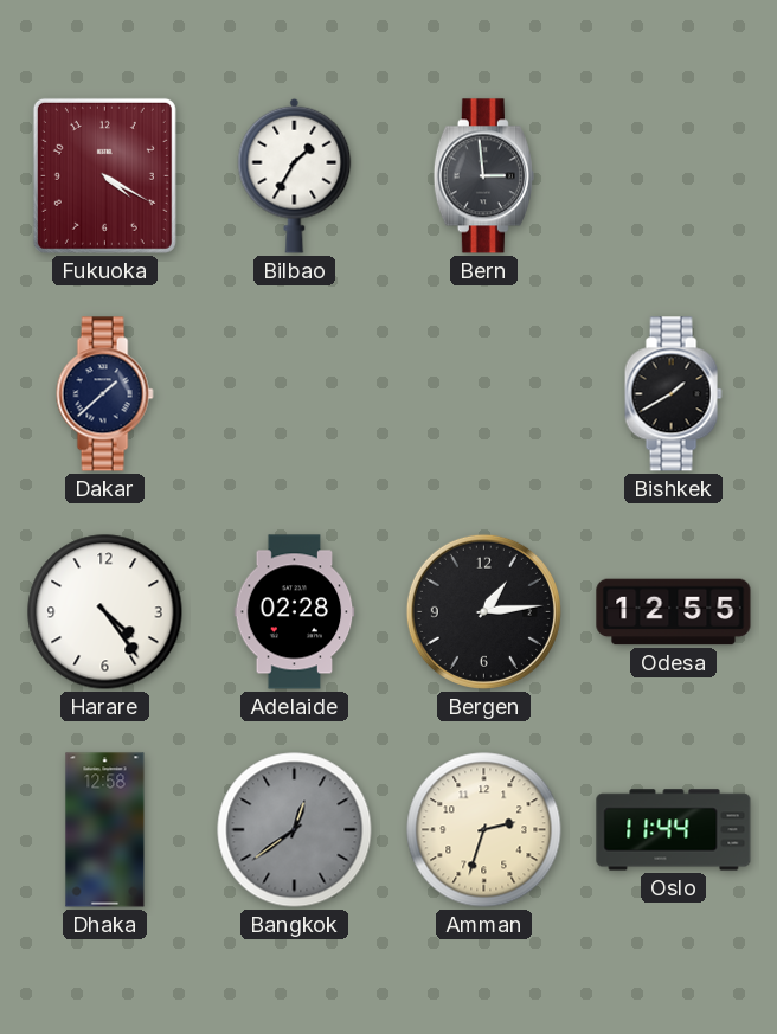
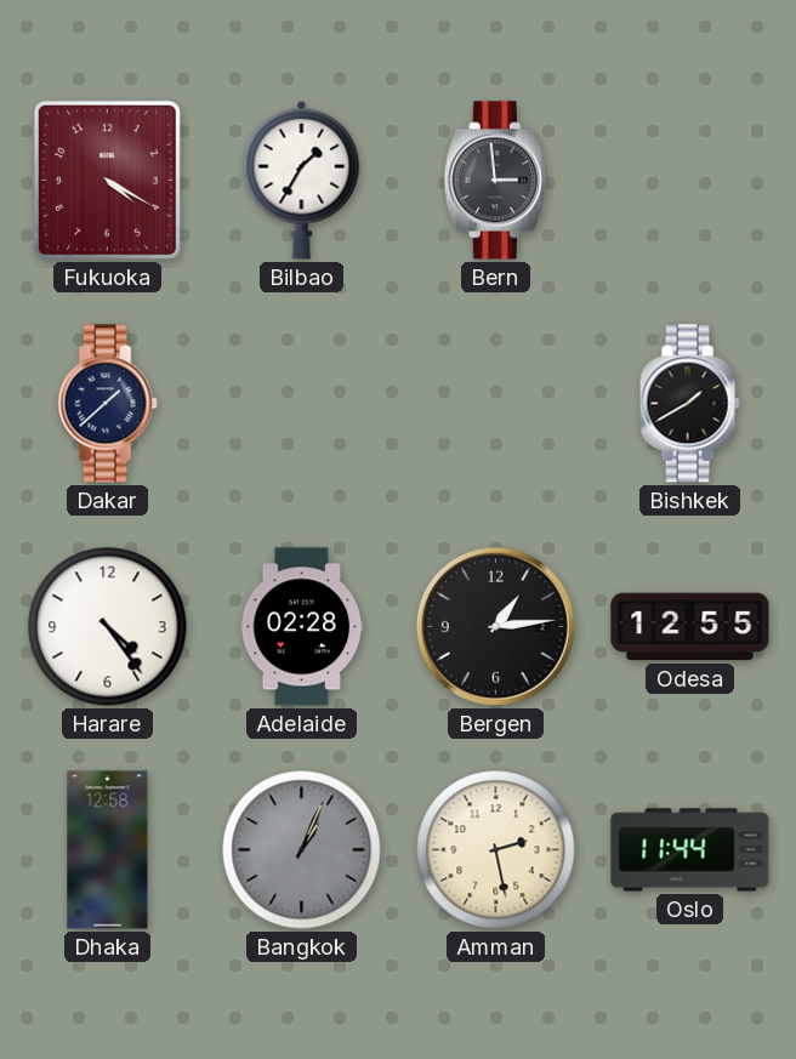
Bangkok: 12:39 -> 1:04 (302, 850)
Amman: 2:33 -> 2:28 (496, 850)
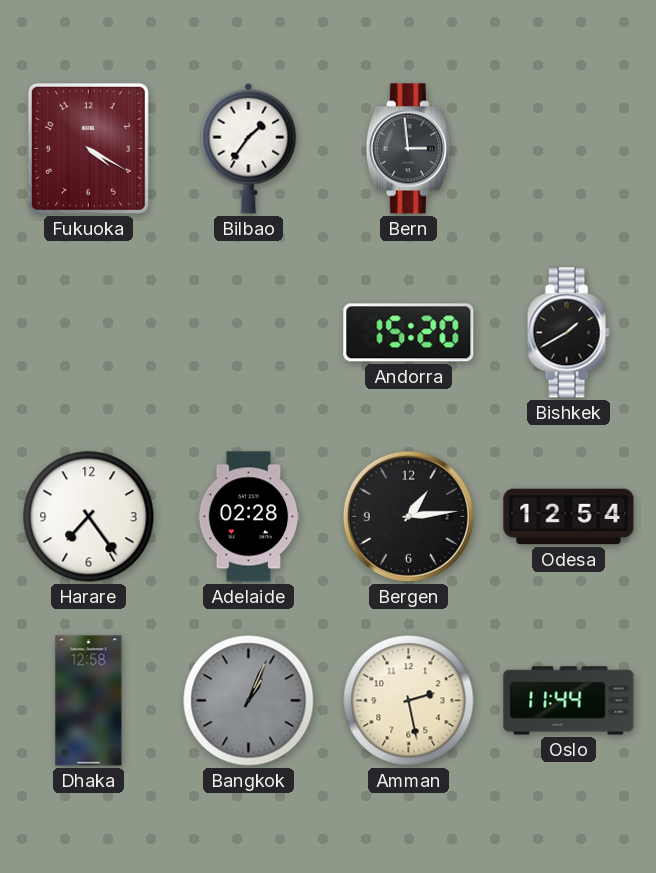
Bilbao: 1:35 -> 1:36 (249, 148)
Dakar: 1:38 -> none (107, 404)
Andorra: none -> 15:20 (409, 333)
Harare: 4:24 -> 7:24 (89, 517)
Odesa: 12:55 -> 12:54 (569, 517)
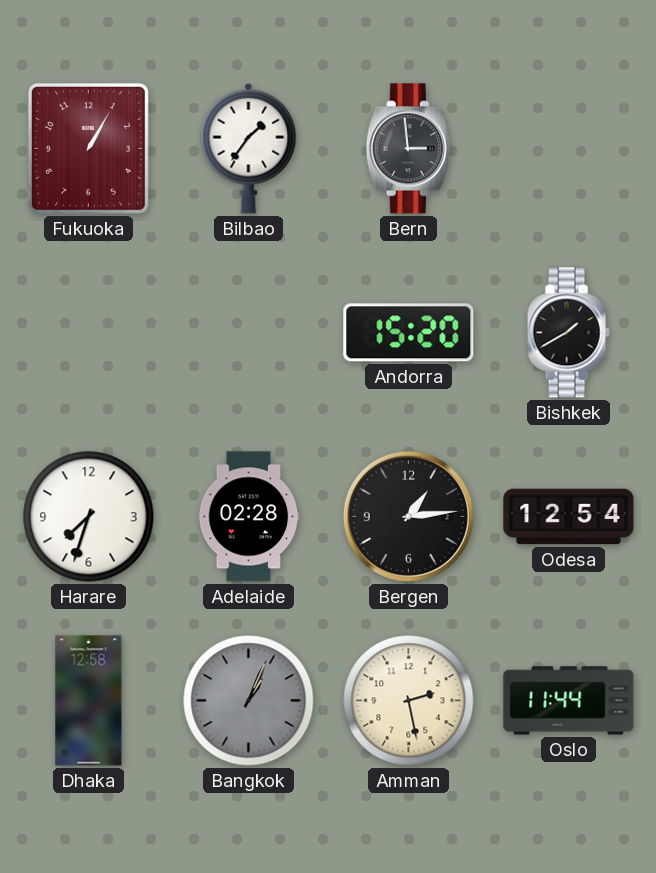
Fukuoka: 4:20 -> 1:05 (88, 148)
Harare: 7:24 -> 7:33 (89, 517)
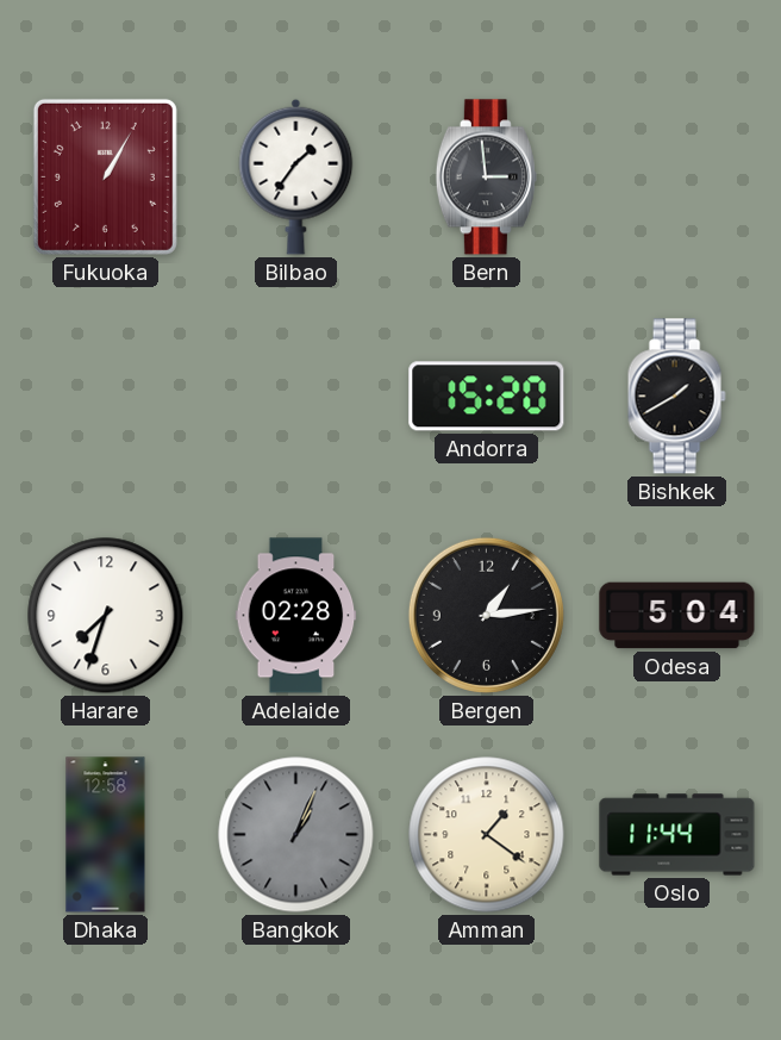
Odesa: 12:54 -> 5:04 (677, 616)
Amman: 2:28 -> 1:21 (487, 835)
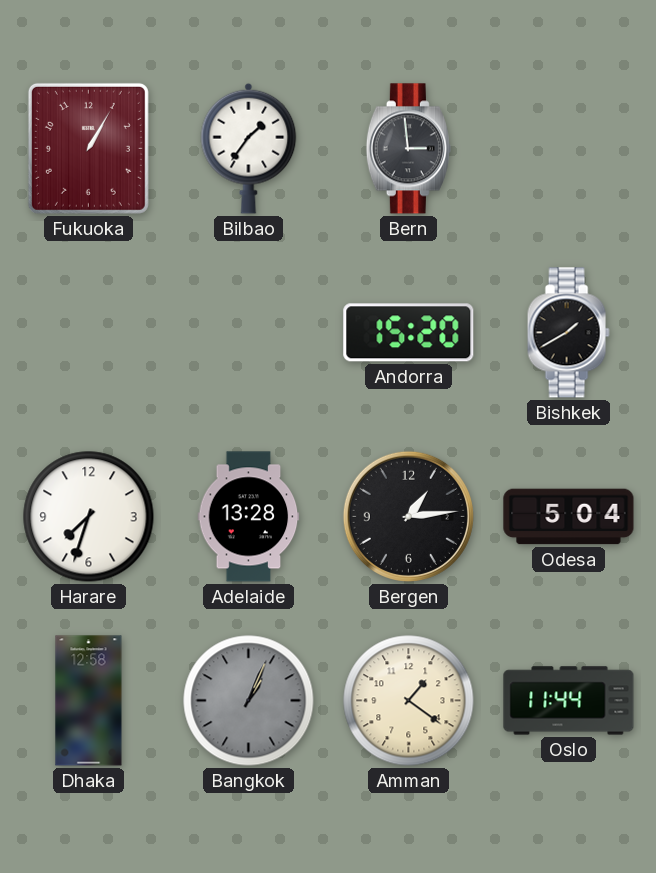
Adelaide: 02:28 -> 13:28 (249, 517)
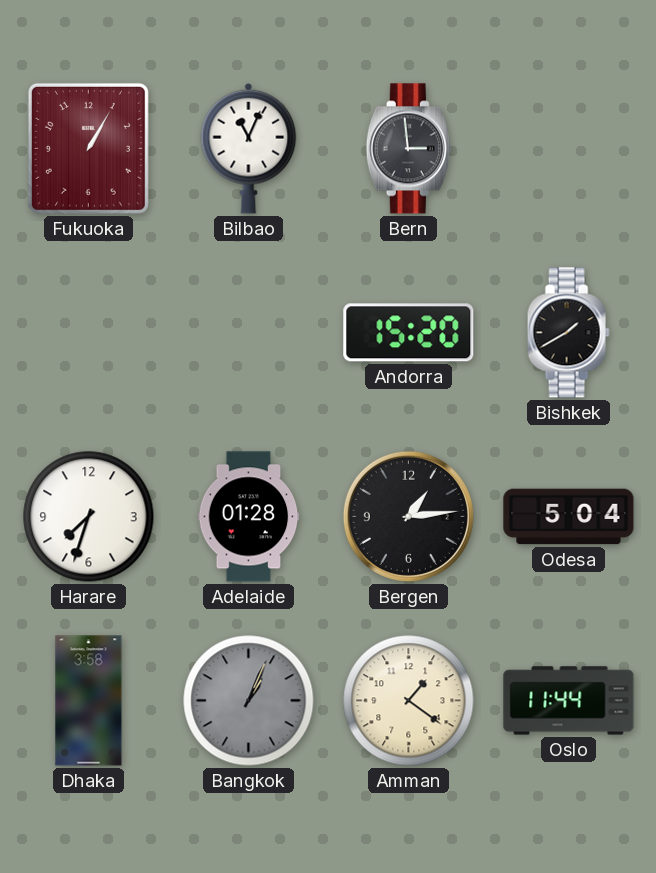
Bilbao: 1:36 -> 11:04 (249, 148)
Adelaide: 13:28 -> 01:28 (249, 517)
Dhaka: 12:58 -> 3:58 (89, 701)
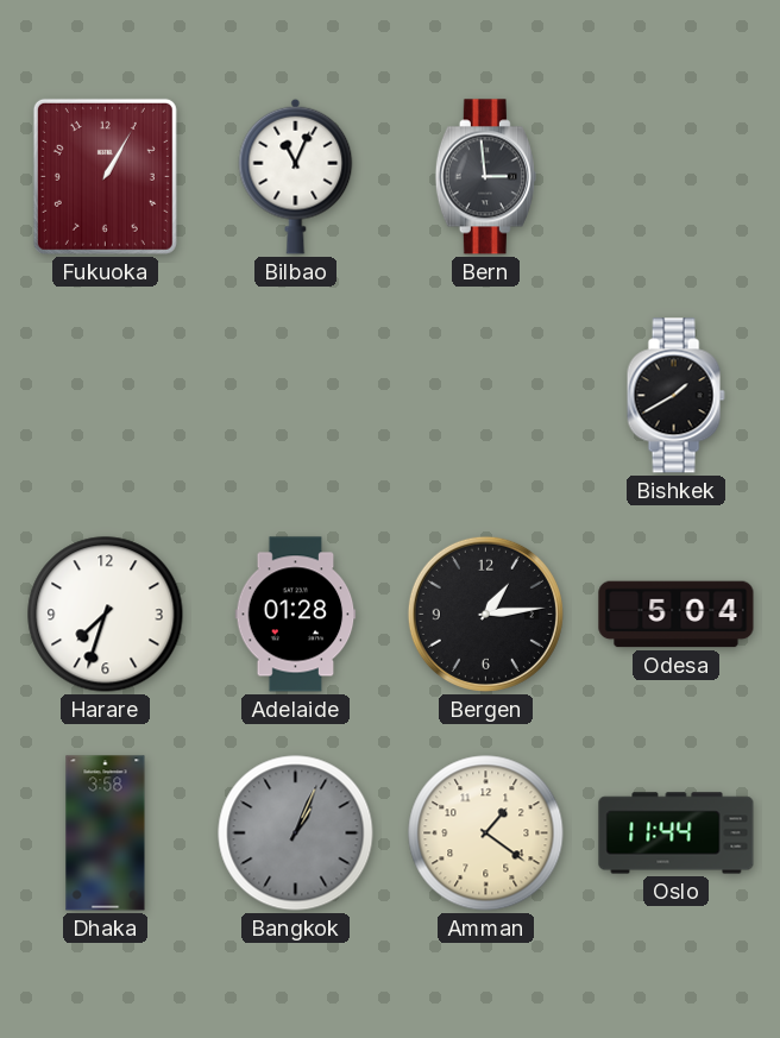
Andorra: 15:20 -> none (409, 333)
